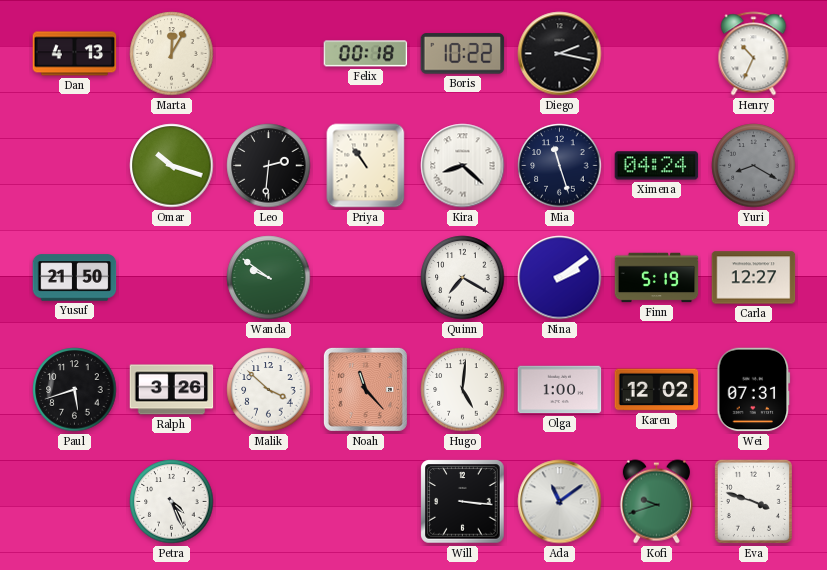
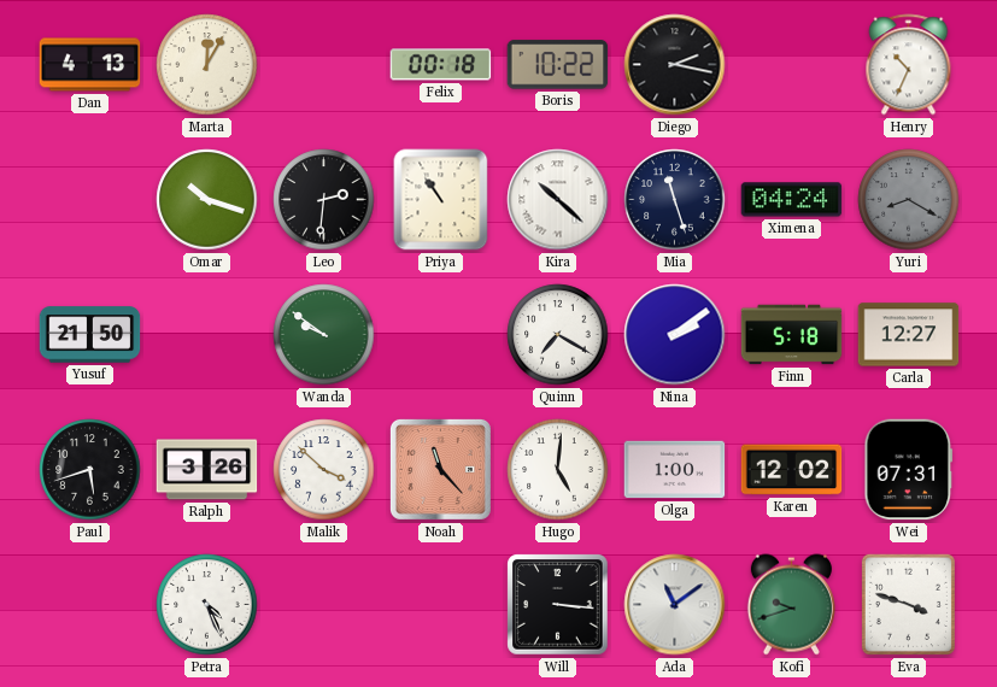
Kira: 8:22 -> 10:22 (558, 200)
Finn: 5:19 -> 5:18 (792, 335)
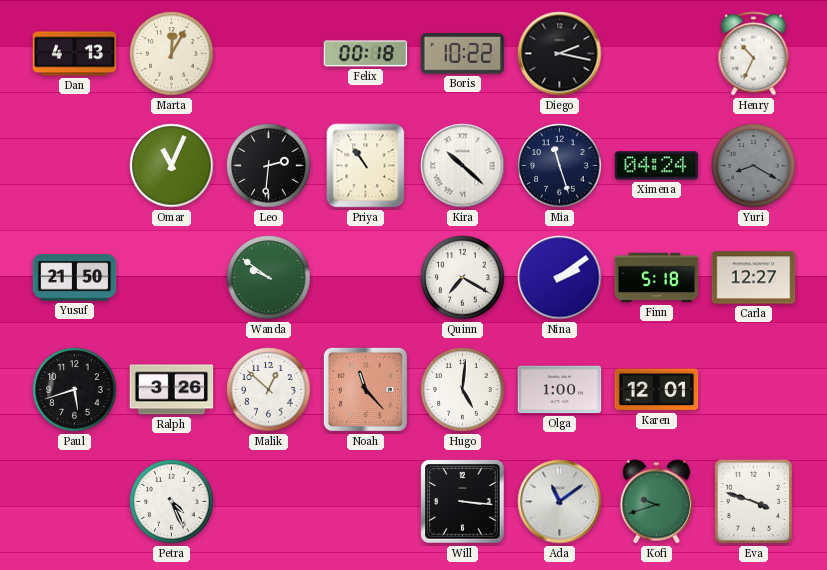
Omar: 10:18 -> 11:04 (172, 166)
Malik: 3:52 -> 12:52 (269, 390)
Karen: 12:02 -> 12:01 (657, 390)
Wei: 07:31 -> none (909, 470)
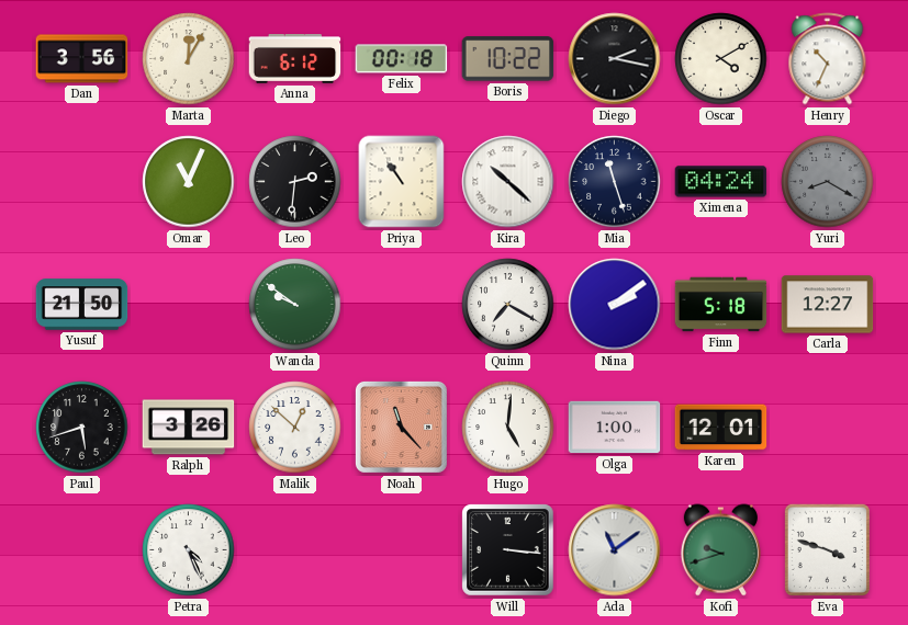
Dan: 4:13 -> 3:56 (82, 59)
Anna: none -> 6:12 (295, 59)
Oscar: none -> 4:10 (721, 59)
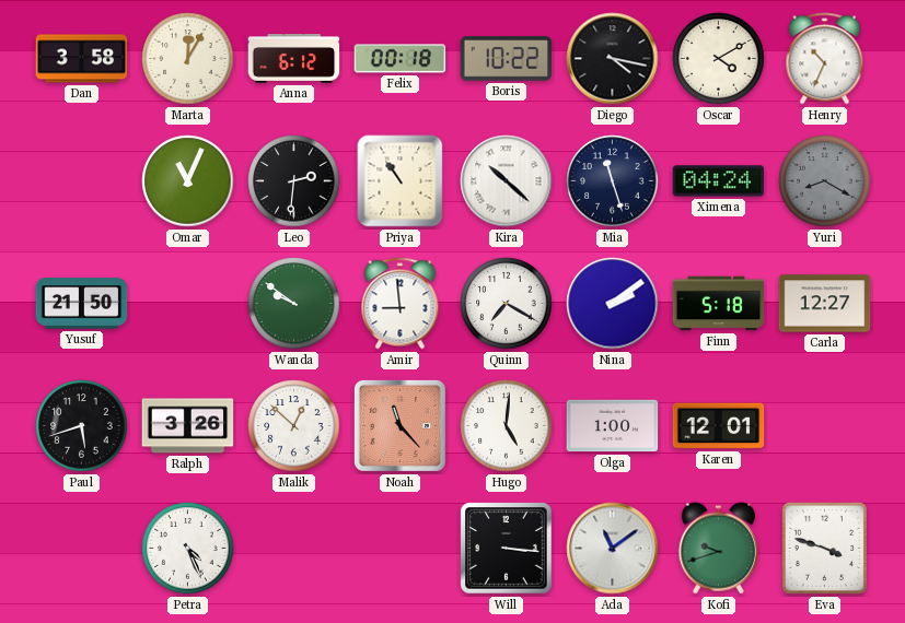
Dan: 3:56 -> 3:58 (82, 59)
Diego: 2:17 -> 4:17 (613, 59)
Amir: none -> 8:59 (401, 304)
